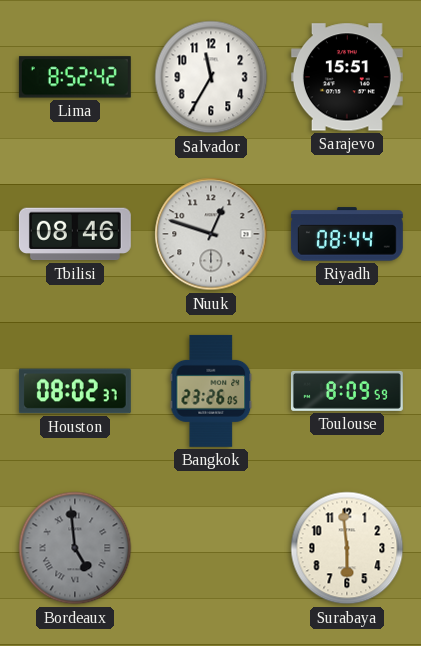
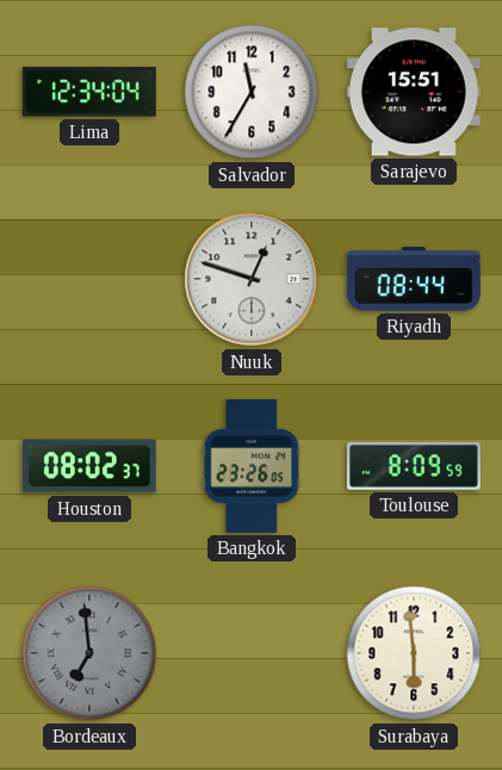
Lima: 8:52 -> 12:34 (89, 92)
Tbilisi: 08:46 -> none (75, 234)
Bordeaux: 4:59 -> 6:59 (89, 653)
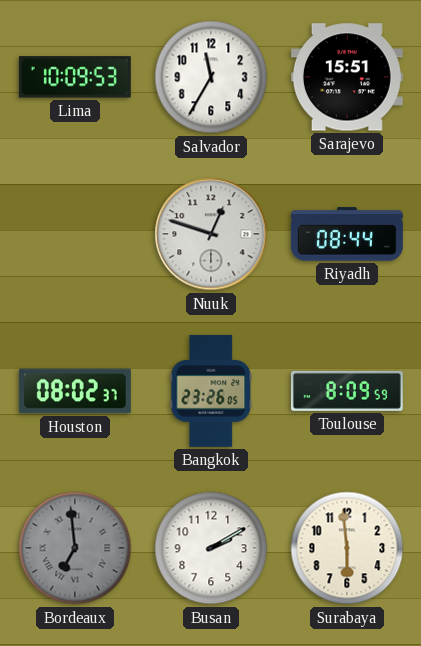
Lima: 12:34 -> 10:09 (75, 77)
Busan: none -> 2:10 (211, 548)
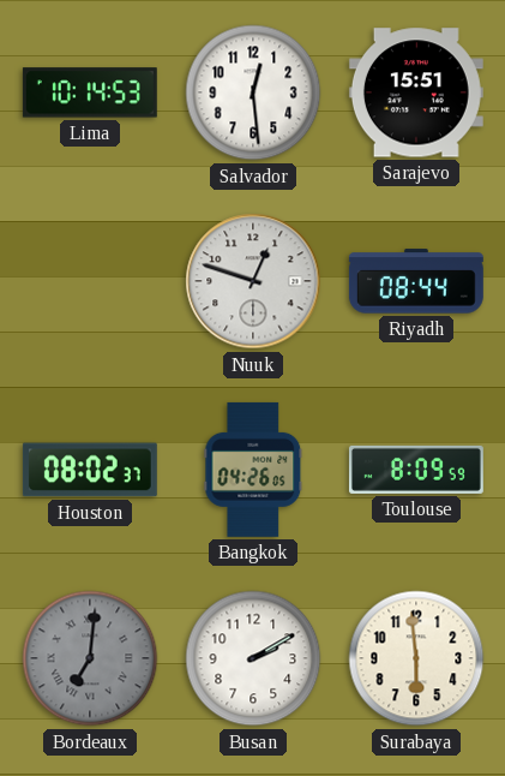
Lima: 10:09 -> 10:14 (90, 92)
Salvador: 11:35 -> 12:29 (253, 92)
Bangkok: 23:26 -> 04:26 (253, 470)
Bordeaux: 6:59 -> 7:01 (90, 658)
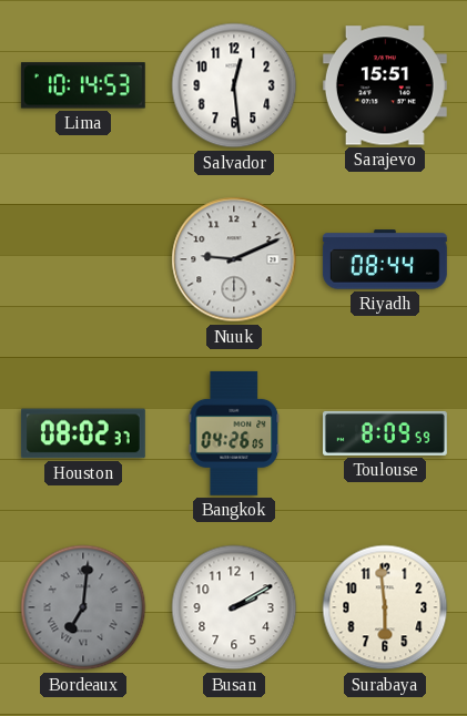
Nuuk: 12:48 -> 9:11 (234, 259)
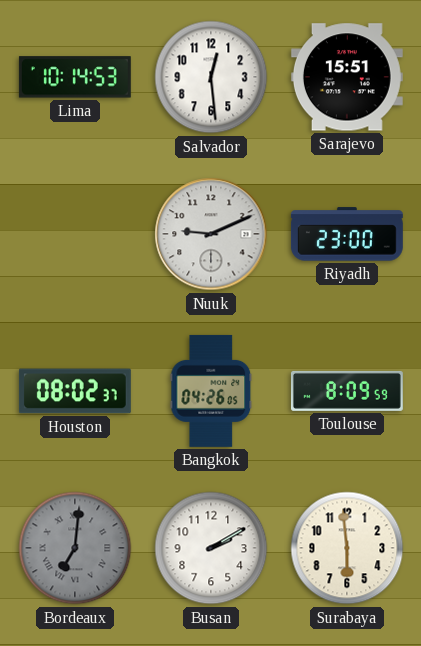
Riyadh: 08:44 -> 23:00 (347, 234)
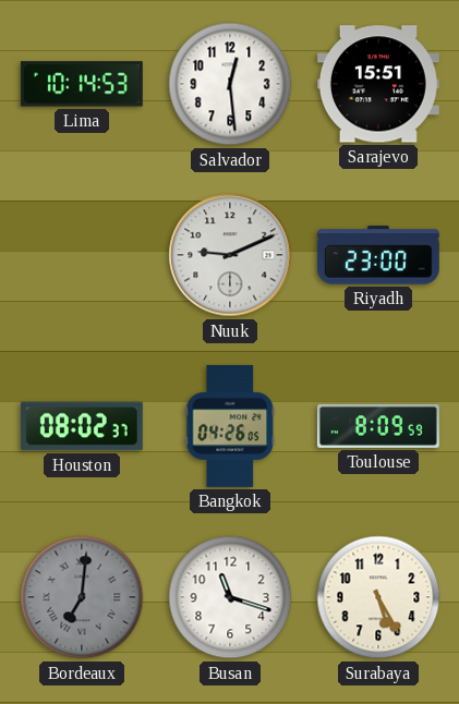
Busan: 2:10 -> 11:18 (230, 597)
Surabaya: 5:59 -> 5:25 (378, 597)
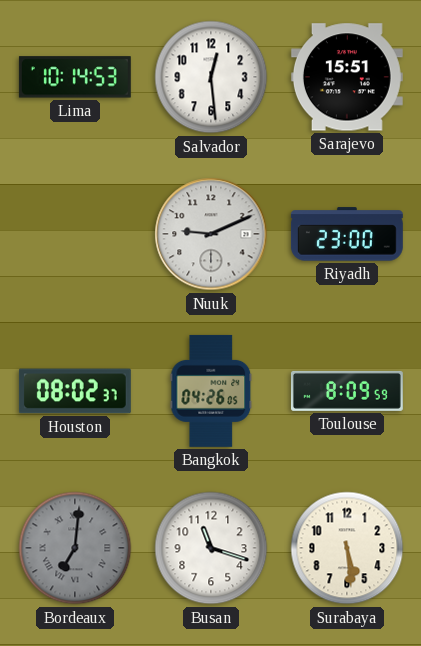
Surabaya: 5:25 -> 5:29 (347, 548)
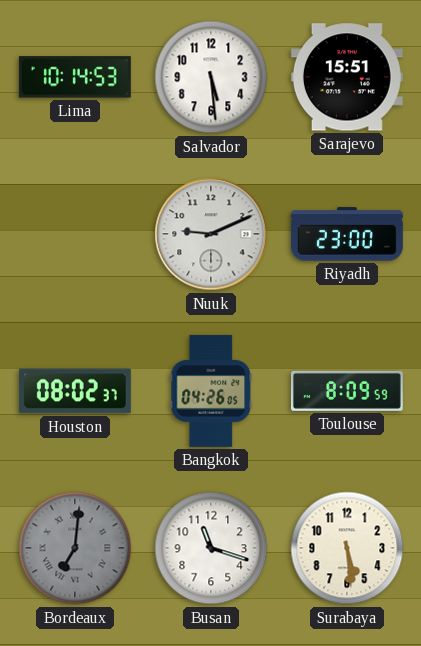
Salvador: 12:29 -> 5:29 (211, 77)
